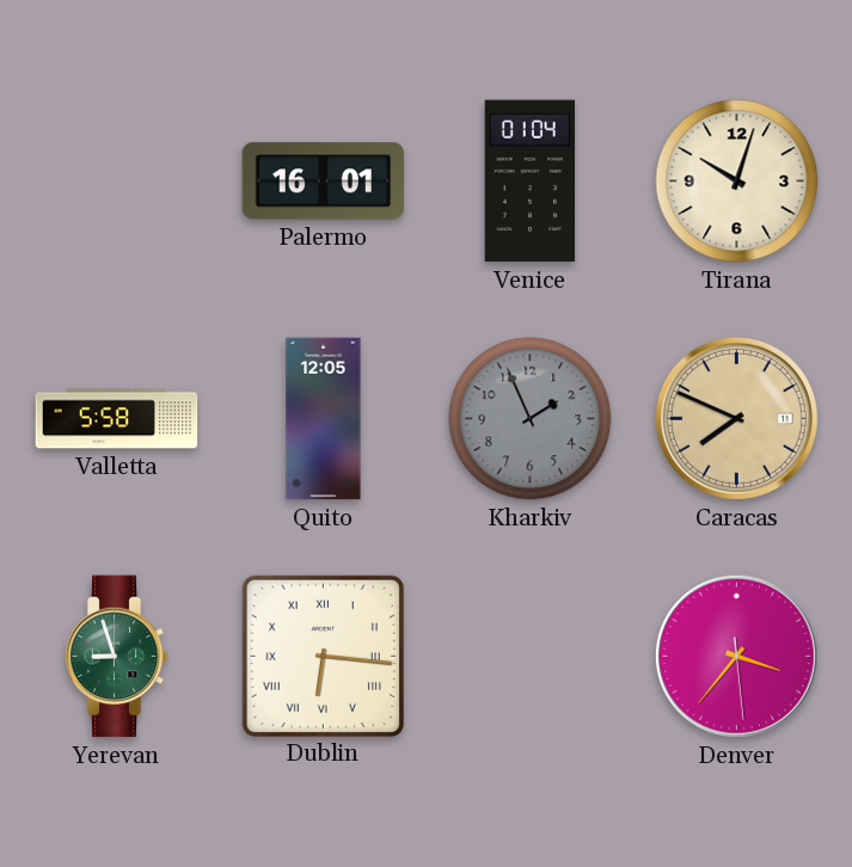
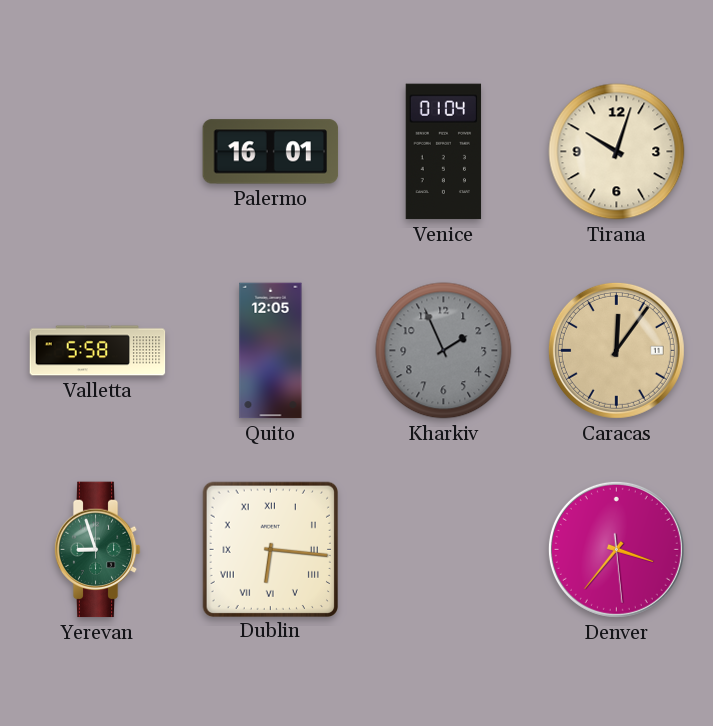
Caracas: 7:49 -> 12:06 (616, 350)
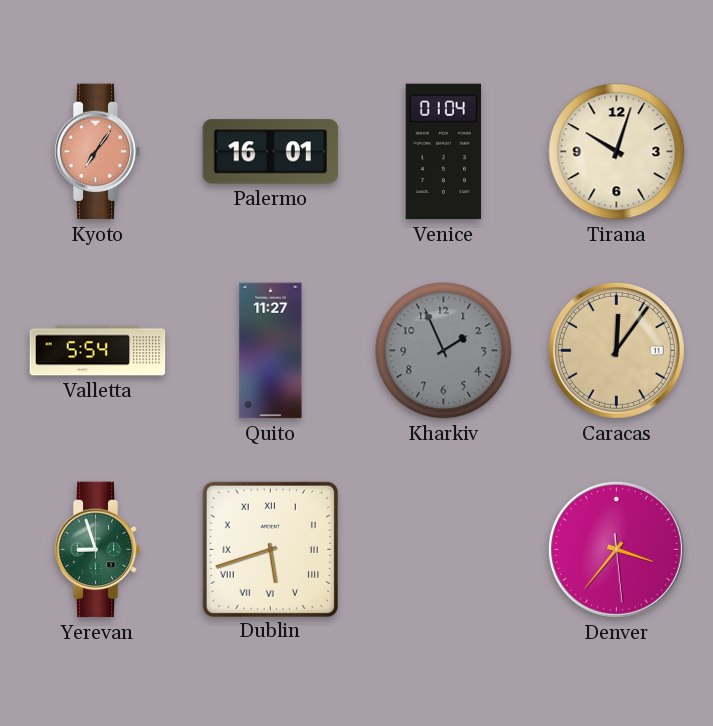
Kyoto: none -> 7:06 (97, 152)
Valletta: 5:58 -> 5:54 (98, 351)
Quito: 12:05 -> 11:27 (271, 351)
Dublin: 6:16 -> 5:42 (270, 549)
